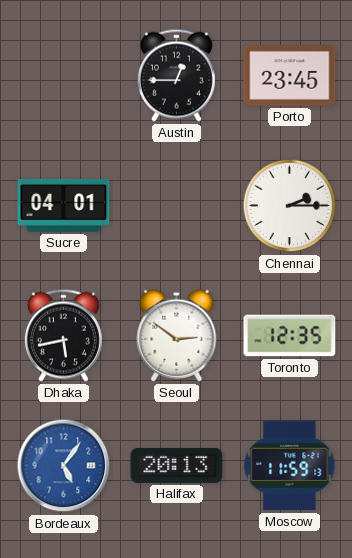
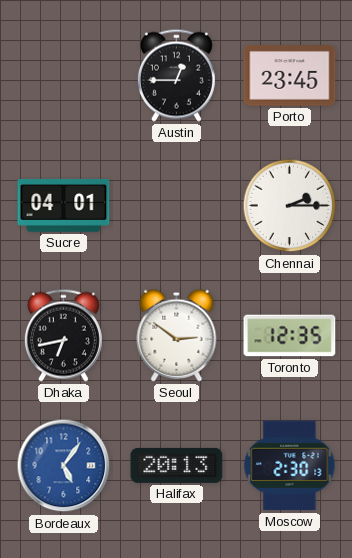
Dhaka: 5:43 -> 6:43 (63, 335)
Moscow: 11:59 -> 2:30 (290, 466)
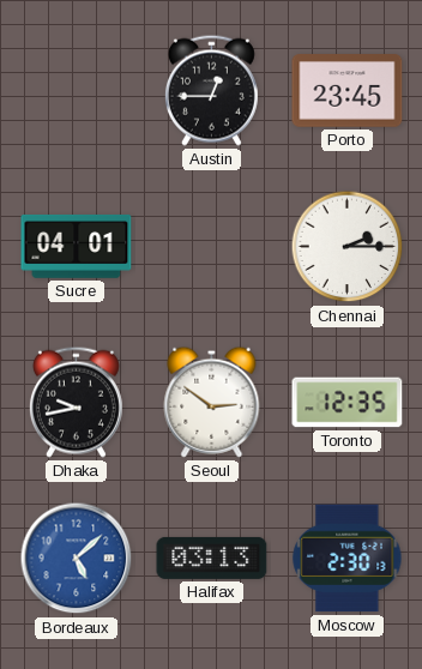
Dhaka: 6:43 -> 9:43 (76, 402)
Bordeaux: 5:06 -> 5:08 (77, 559)
Halifax: 20:13 -> 03:13 (212, 557)
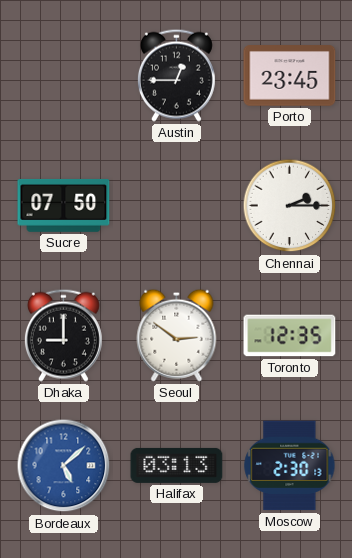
Sucre: 04:01 -> 07:50 (64, 205)
Dhaka: 9:43 -> 9:00 (63, 335)
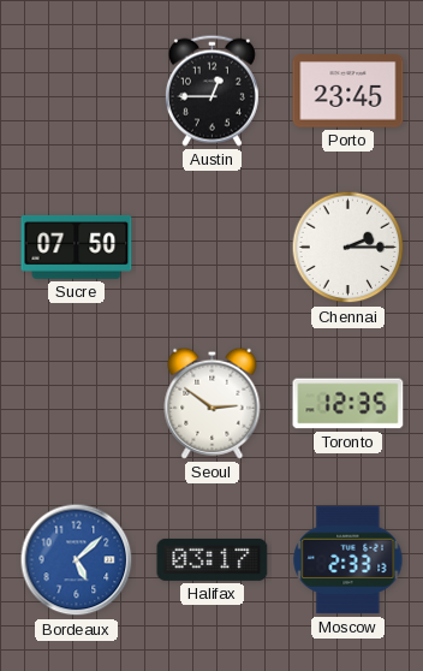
Dhaka: 9:00 -> none (63, 335)
Halifax: 03:13 -> 03:17 (213, 559)
Moscow: 2:30 -> 2:33 (348, 560)
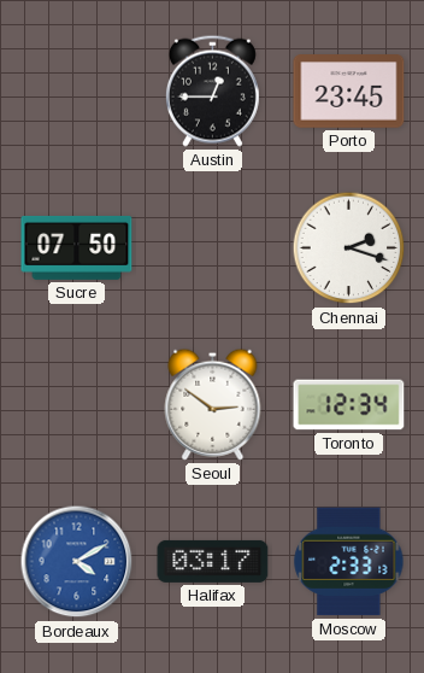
Chennai: 2:15 -> 2:18 (349, 248)
Toronto: 12:35 -> 12:34 (349, 405)
Bordeaux: 5:08 -> 4:10 (77, 562)
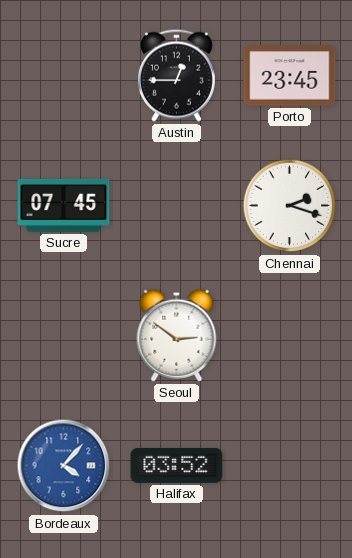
Sucre: 07:50 -> 07:45 (64, 205)
Toronto: 12:34 -> none (349, 405)
Bordeaux: 4:10 -> 4:07 (64, 466)
Halifax: 03:17 -> 03:52 (177, 465)
Moscow: 2:33 -> none (349, 562)
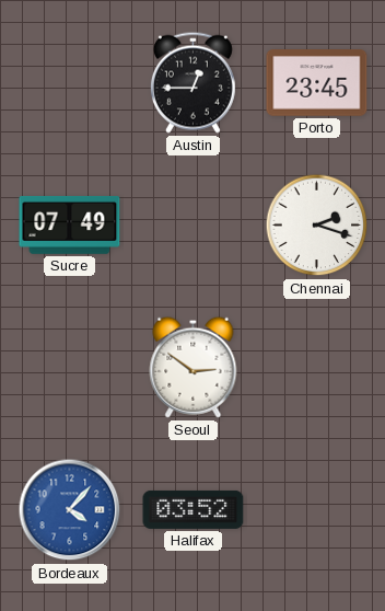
Sucre: 07:45 -> 07:49 (70, 224)
